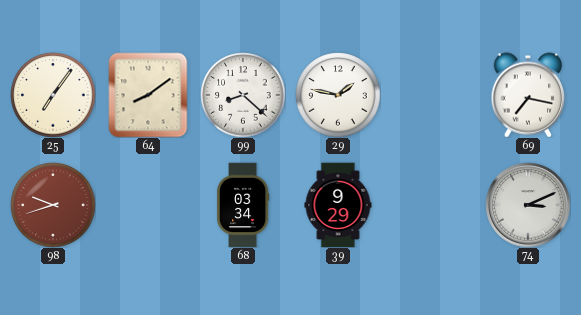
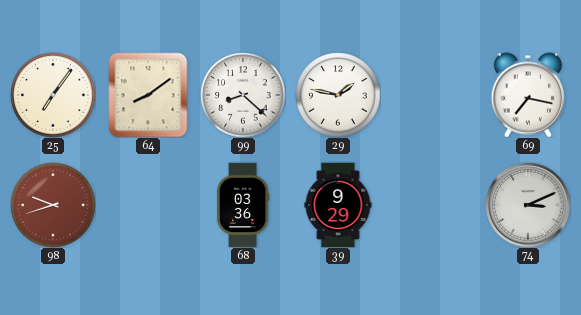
68: 03:34 -> 03:36 (243, 205)
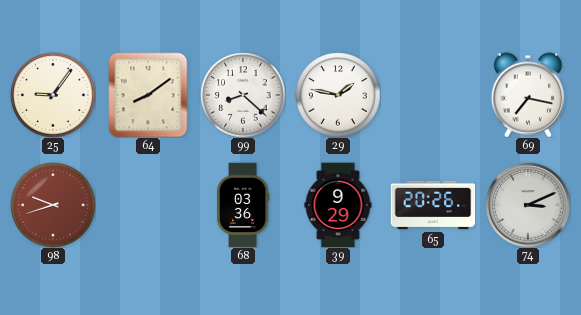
25: 7:06 -> 9:06 (53, 95)
65: none -> 20:26 (433, 205)
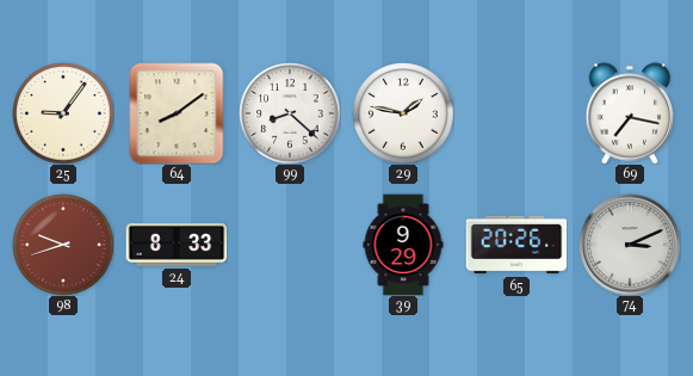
24: none -> 8:33 (177, 245)
68: 03:36 -> none (243, 205)
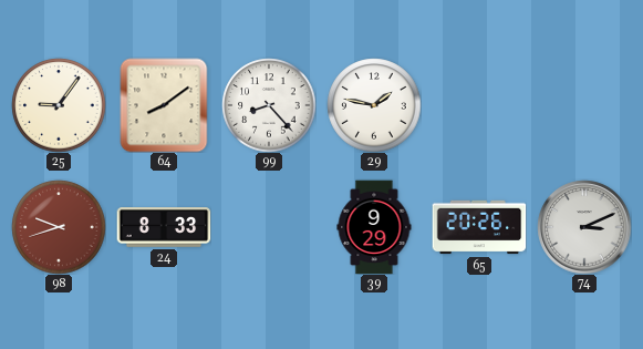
99: 8:22 -> 8:23 (269, 105)
69: 7:17 -> none (630, 113)
